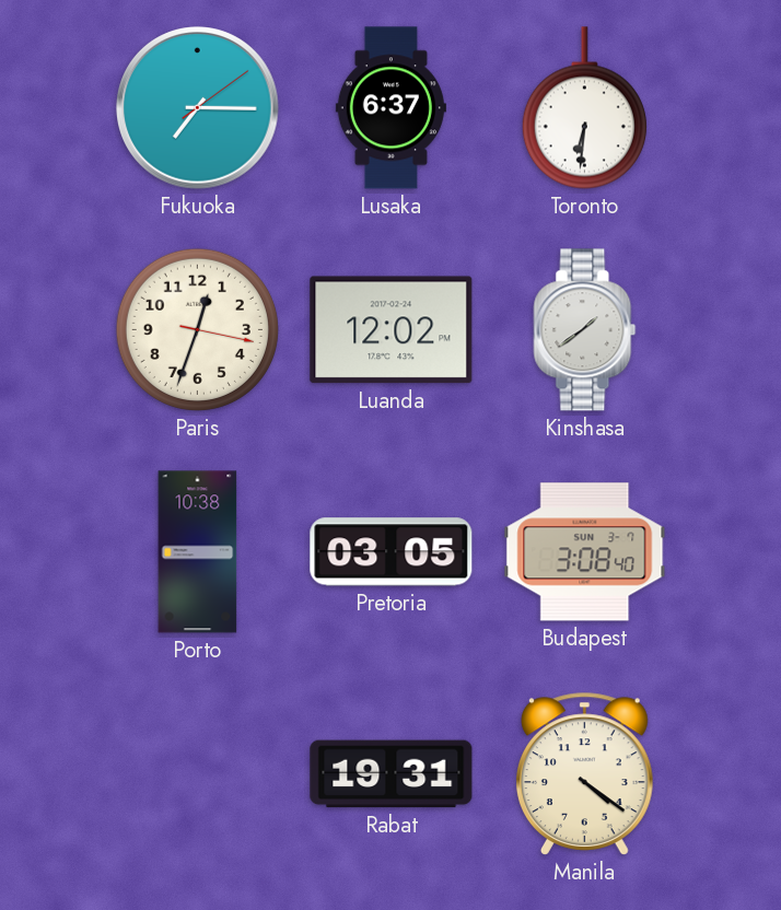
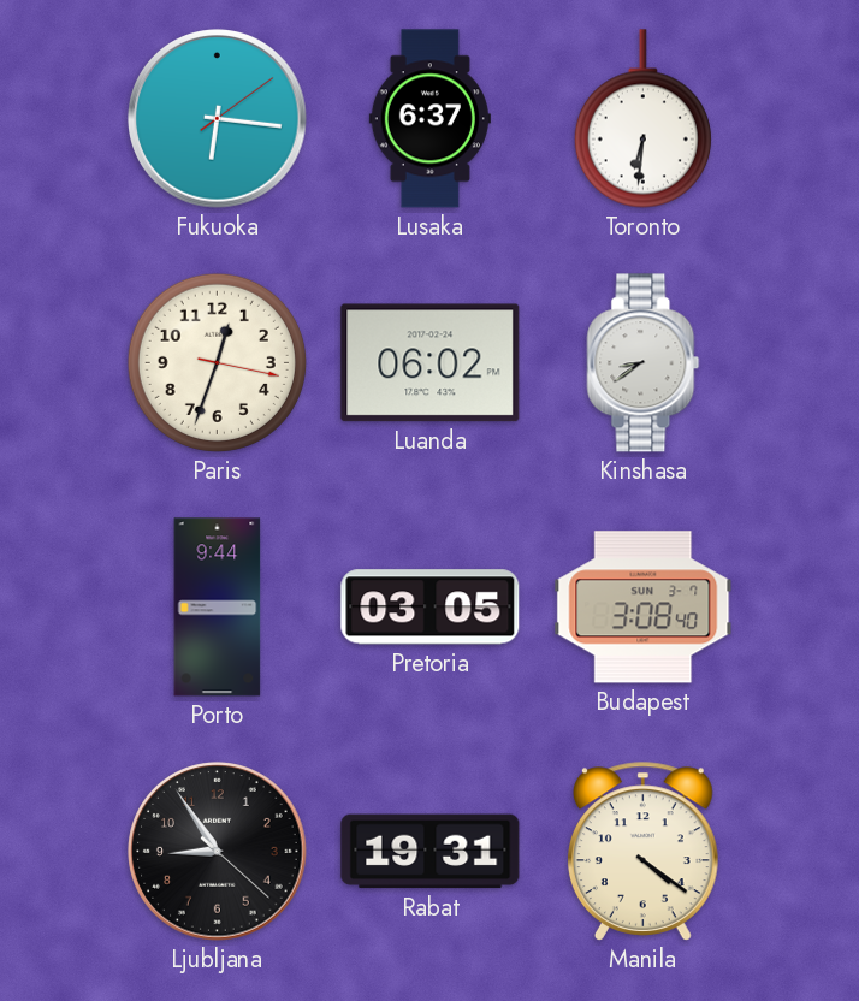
Fukuoka: 7:15 -> 6:16 (218, 119)
Luanda: 12:02 -> 06:02 (431, 363)
Kinshasa: 1:39 -> 8:39 (644, 363)
Porto: 10:38 -> 9:44 (218, 608)
Ljubljana: none -> 8:54 (218, 852)
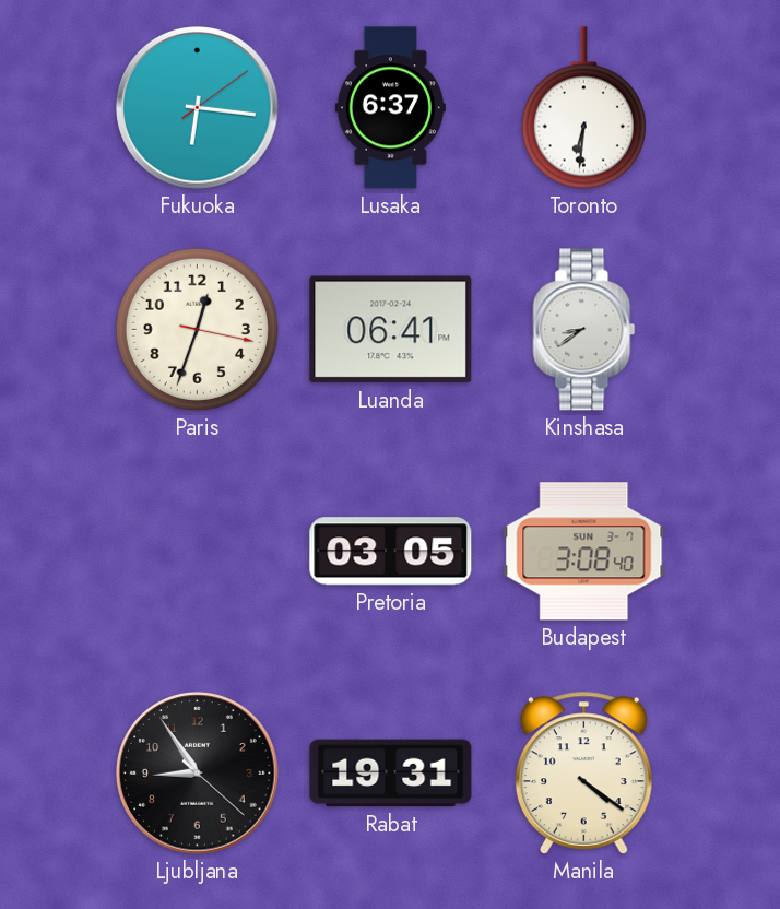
Luanda: 06:02 -> 06:41 (391, 330)
Porto: 9:44 -> none (218, 608)
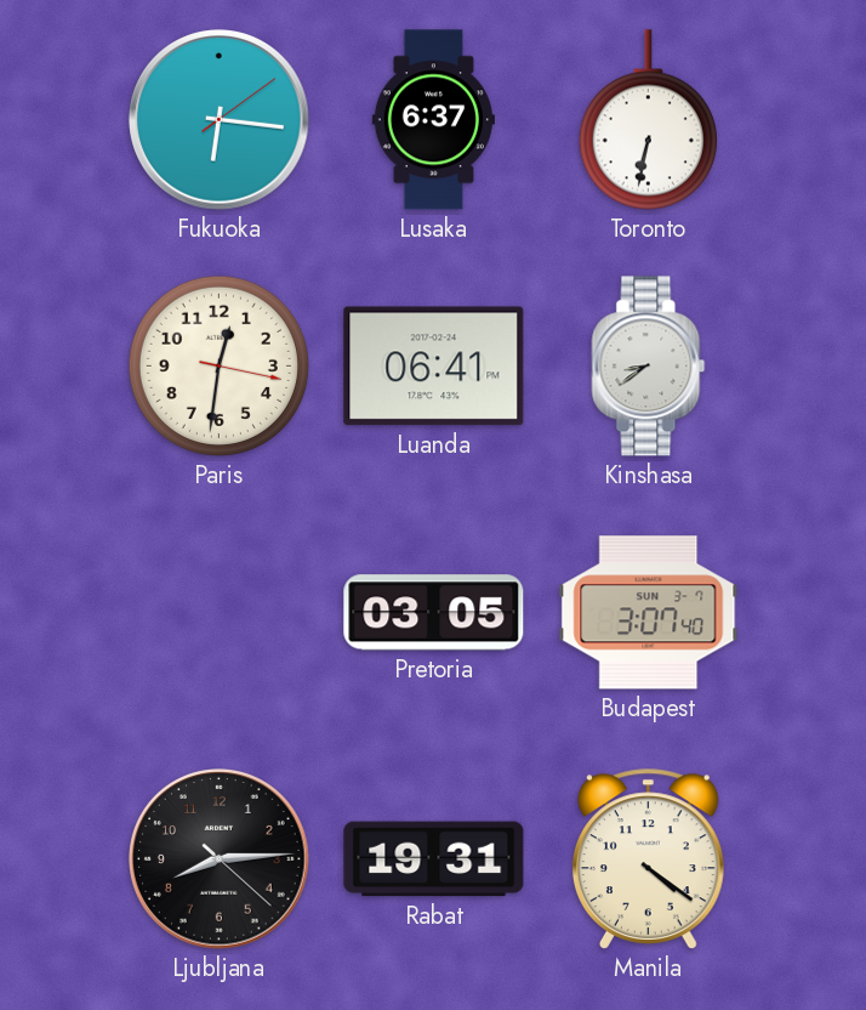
Toronto: 6:31 -> 6:32 (648, 120)
Paris: 12:33 -> 12:31 (218, 365)
Budapest: 3:08 -> 3:07 (649, 613)
Ljubljana: 8:54 -> 8:14 (220, 859)
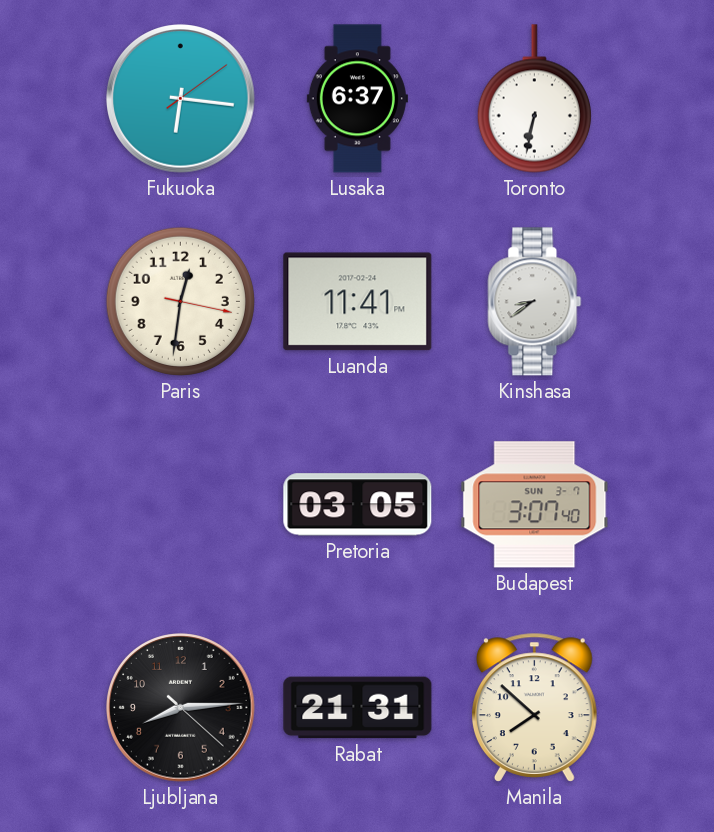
Luanda: 06:41 -> 11:41 (358, 302)
Rabat: 19:31 -> 21:31 (358, 708)
Manila: 4:21 -> 7:52 (534, 707)
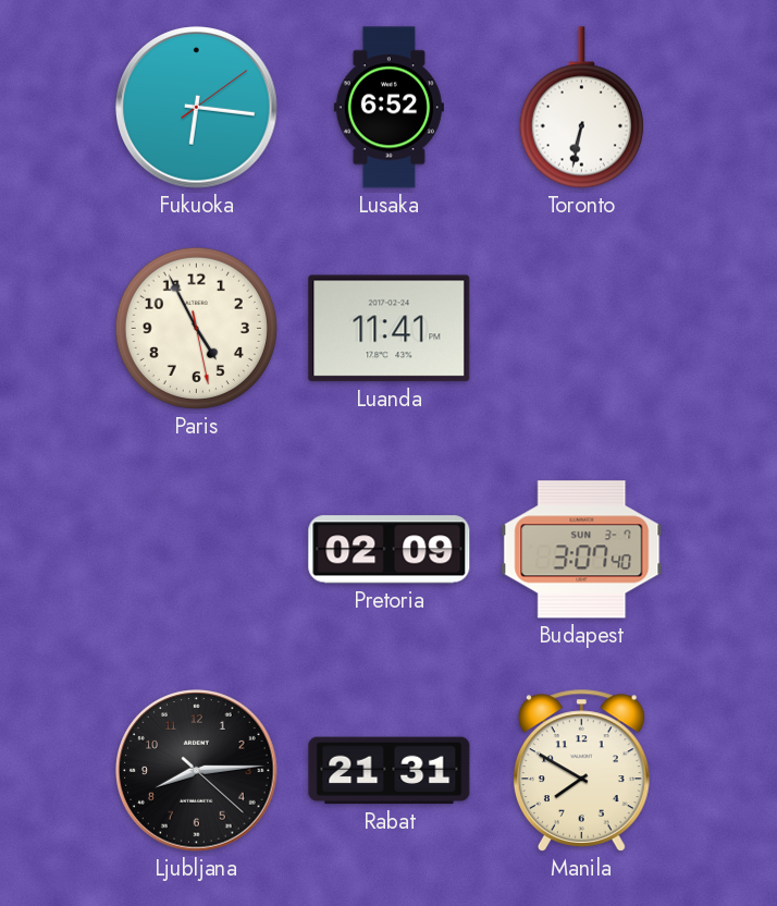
Lusaka: 6:37 -> 6:52 (388, 108)
Paris: 12:31 -> 4:55 (196, 328)
Kinshasa: 8:39 -> none (535, 302)
Pretoria: 03:05 -> 02:09 (390, 550)
Manila: 7:52 -> 7:50 (581, 770)
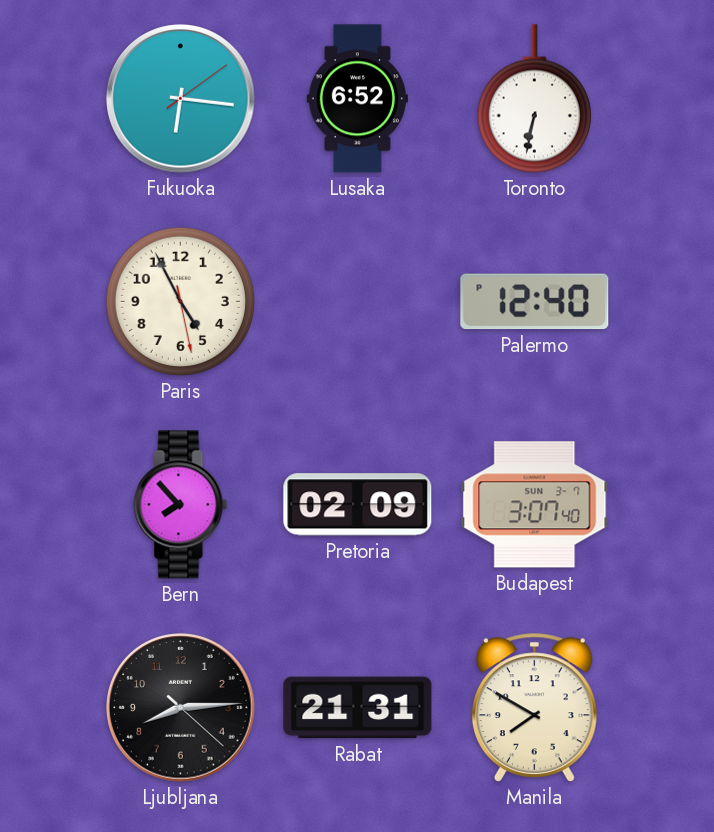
Luanda: 11:41 -> none (390, 329)
Palermo: none -> 12:40 (535, 302)
Bern: none -> 7:53 (181, 505)
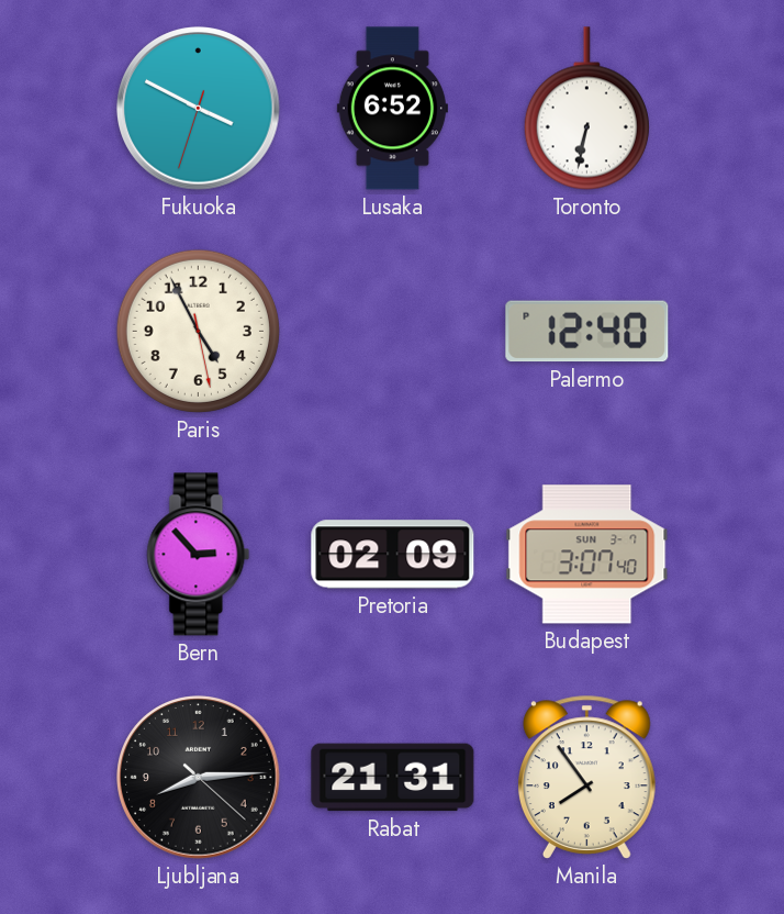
Fukuoka: 6:16 -> 3:49 (199, 109)
Bern: 7:53 -> 2:53 (199, 555)
Manila: 7:50 -> 7:54 (586, 777)
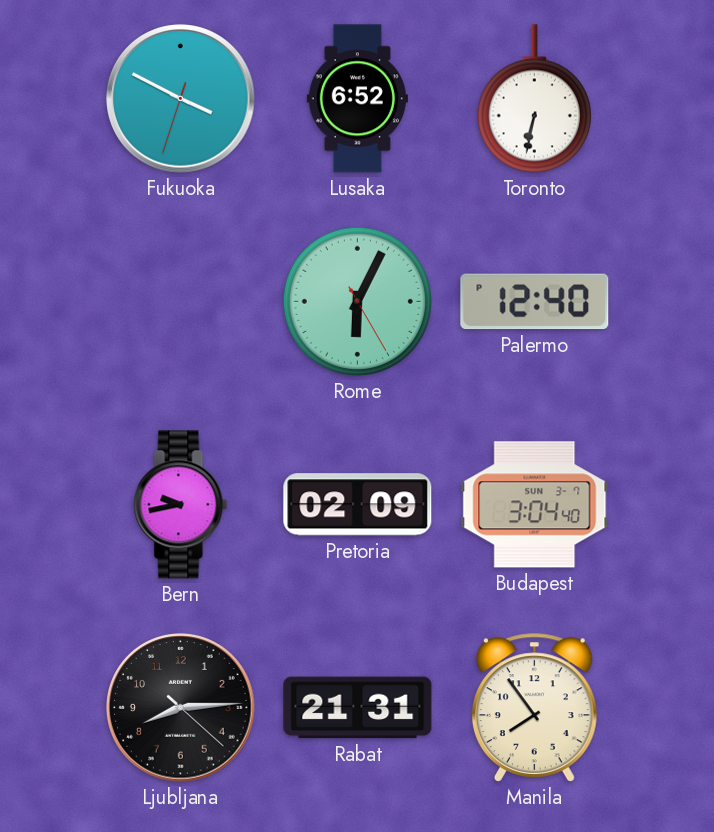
Paris: 4:55 -> none (198, 331)
Rome: none -> 6:04 (357, 301)
Bern: 2:53 -> 9:43 (181, 505)
Budapest: 3:07 -> 3:04 (535, 505)
